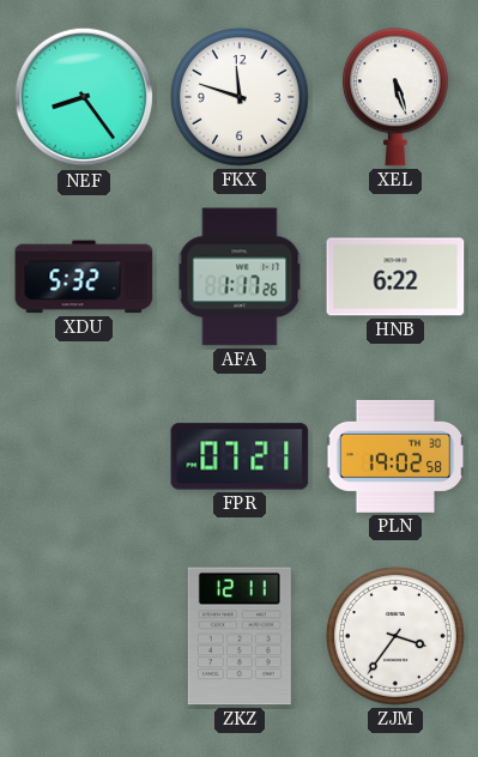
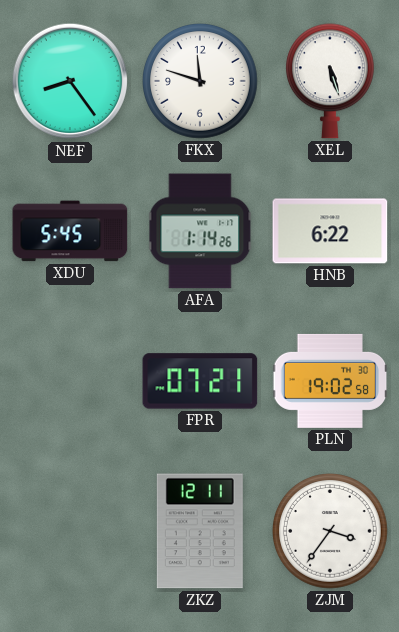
XDU: 5:32 -> 5:45 (70, 231)
AFA: 1:17 -> 1:14 (200, 231)
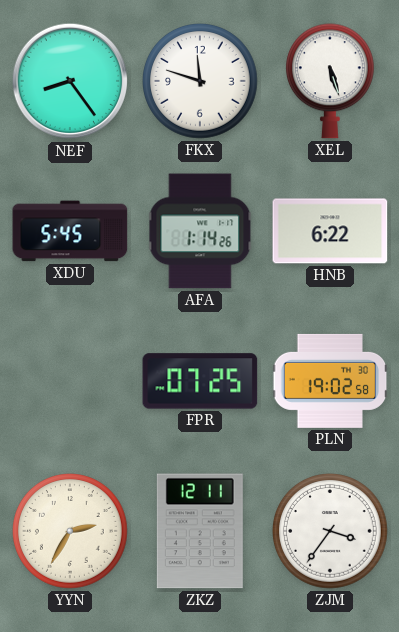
FPR: 07:21 -> 07:25 (200, 381)
YYN: none -> 2:35 (71, 532)
